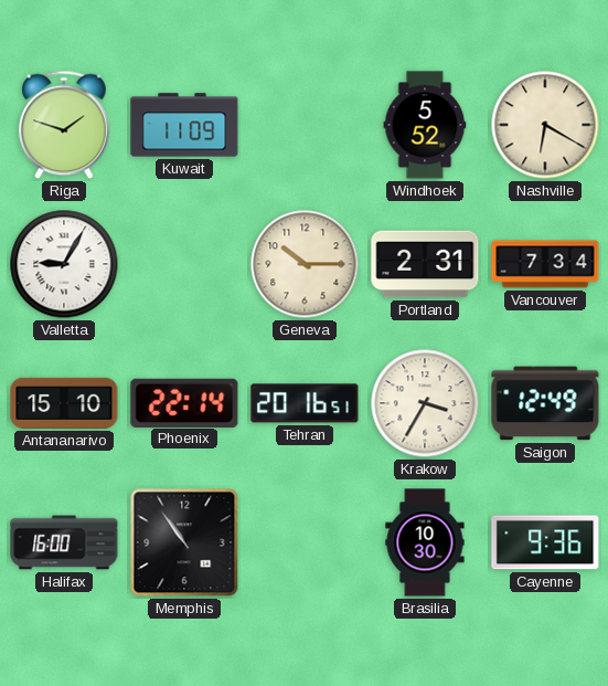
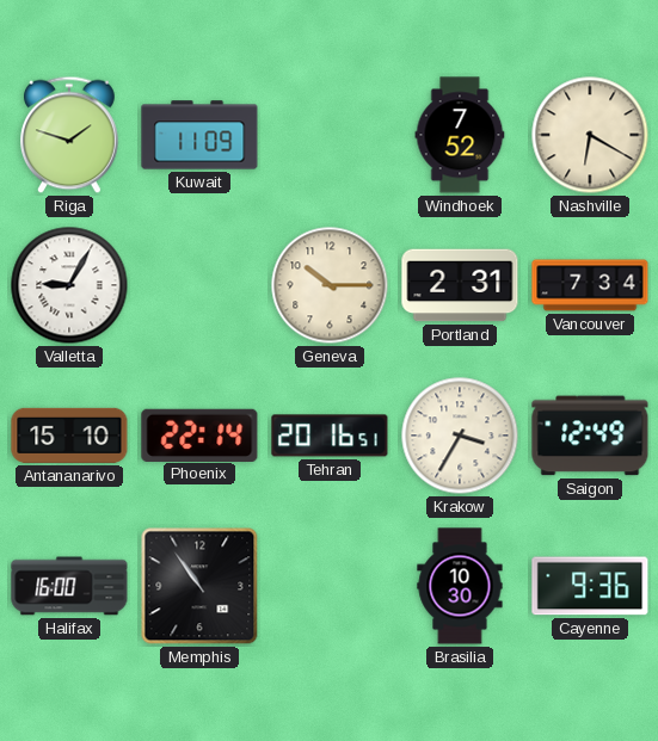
Windhoek: 5:52 -> 7:52 (460, 135)
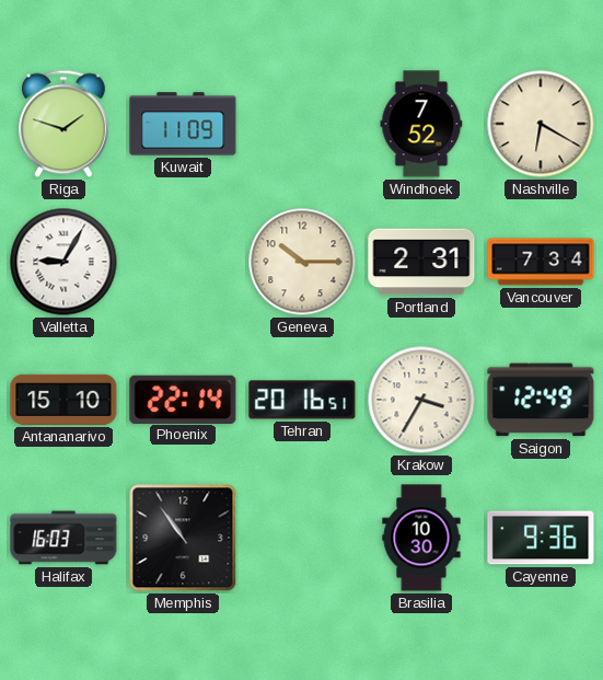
Halifax: 16:00 -> 16:03 (63, 538)
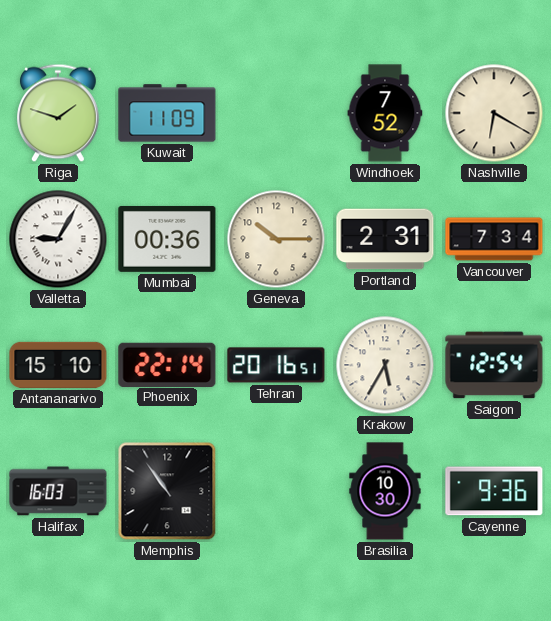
Mumbai: none -> 00:36 (167, 239)
Krakow: 3:35 -> 5:35 (385, 365)
Saigon: 12:49 -> 12:54 (494, 365)
